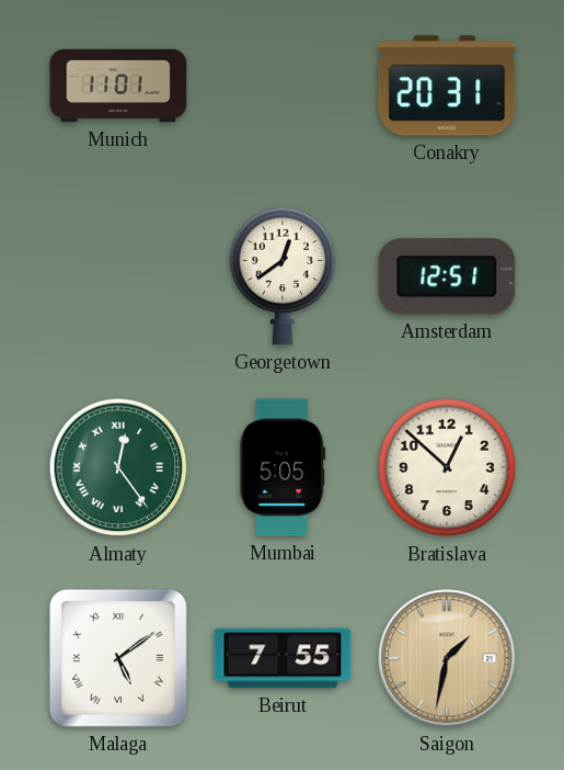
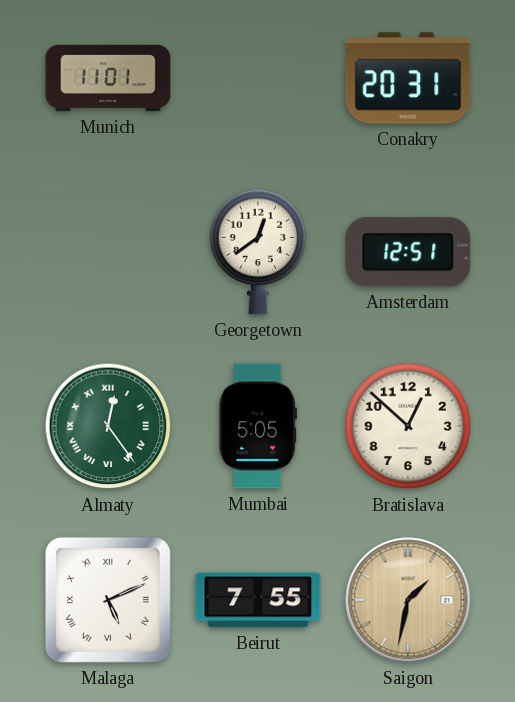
Malaga: 5:09 -> 5:11 (108, 600)
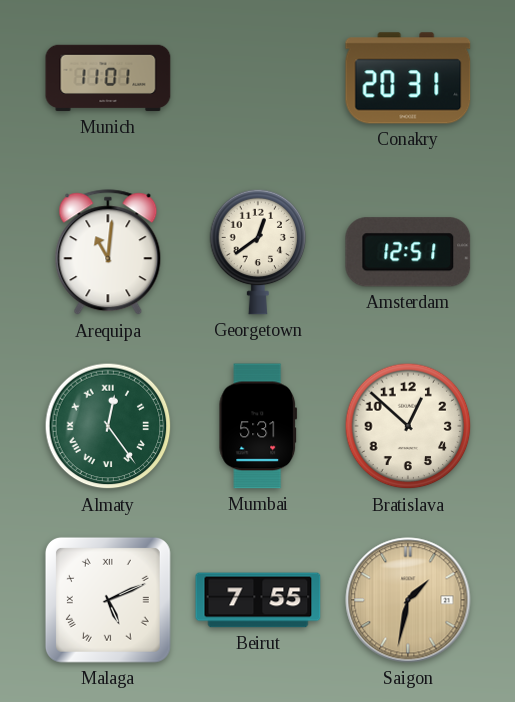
Arequipa: none -> 11:01 (108, 253)
Mumbai: 5:05 -> 5:31 (258, 426)
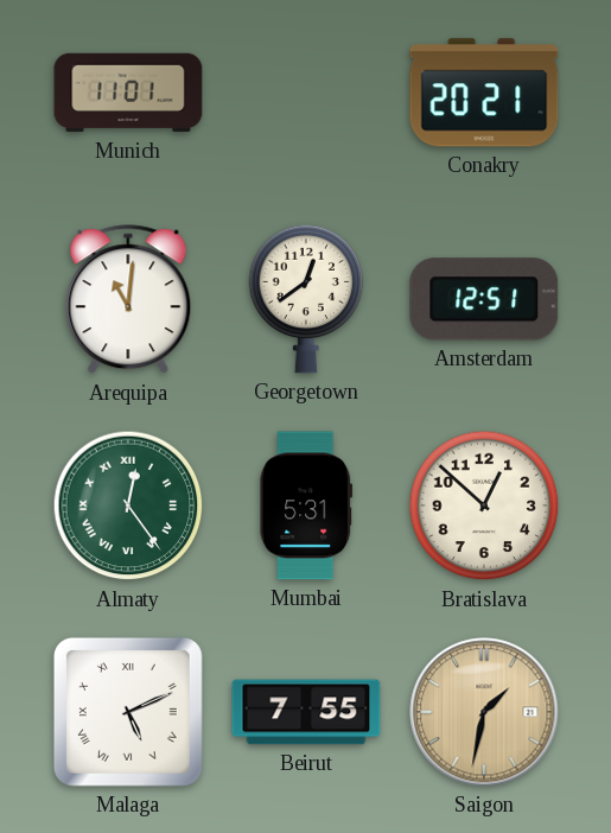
Conakry: 20:31 -> 20:21 (484, 93)
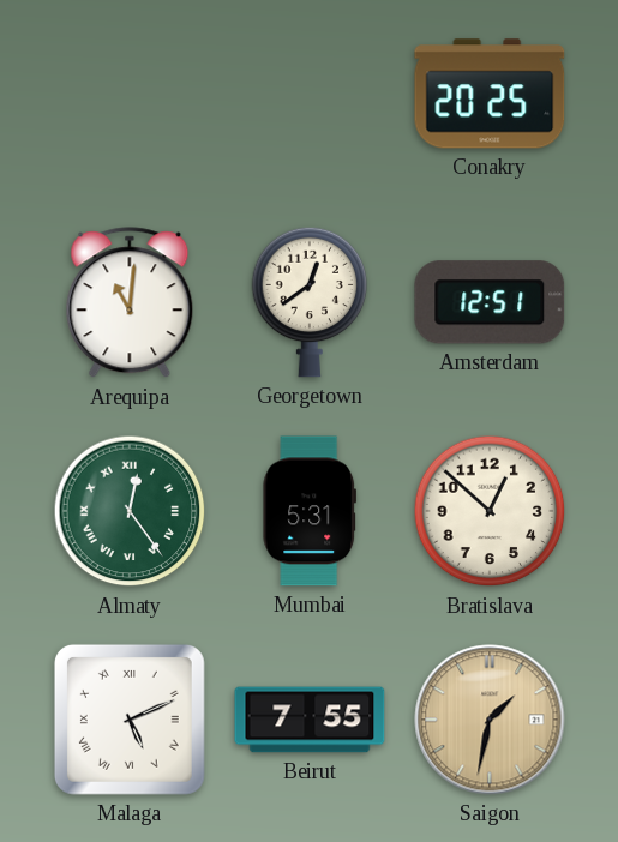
Munich: 11:01 -> none (128, 93)
Conakry: 20:21 -> 20:25 (490, 94)
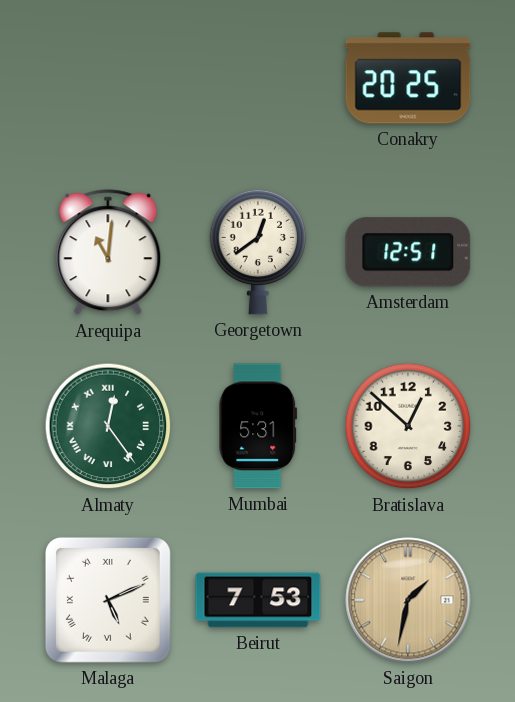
Beirut: 7:55 -> 7:53 (258, 600)
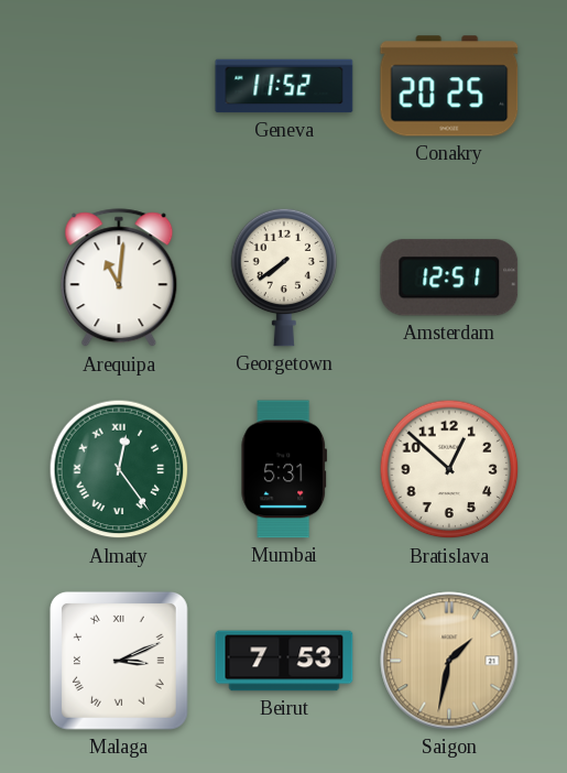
Geneva: none -> 11:52 (284, 86)
Georgetown: 12:39 -> 7:39 (284, 277)
Malaga: 5:11 -> 3:11 (119, 661)
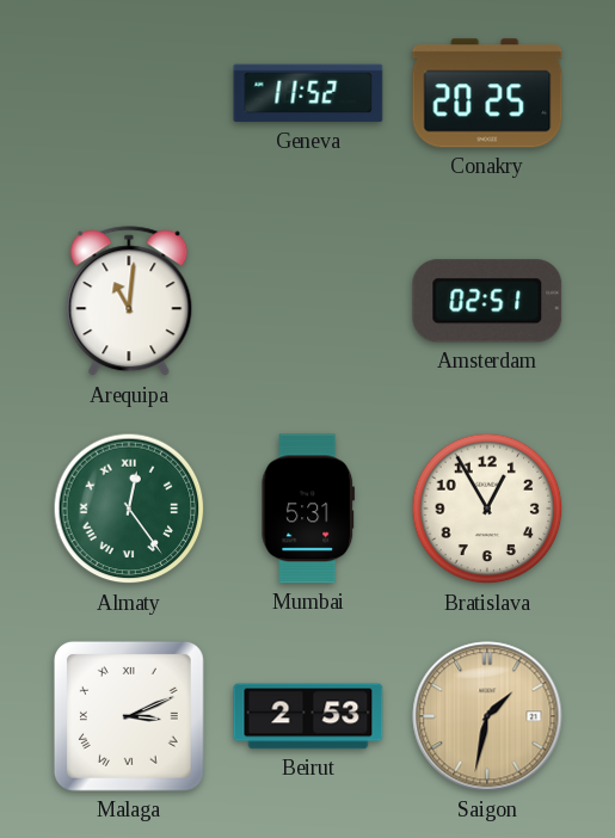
Georgetown: 7:39 -> none (284, 277)
Amsterdam: 12:51 -> 02:51 (487, 301)
Bratislava: 12:52 -> 12:55 (487, 509)
Beirut: 7:53 -> 2:53 (308, 716)
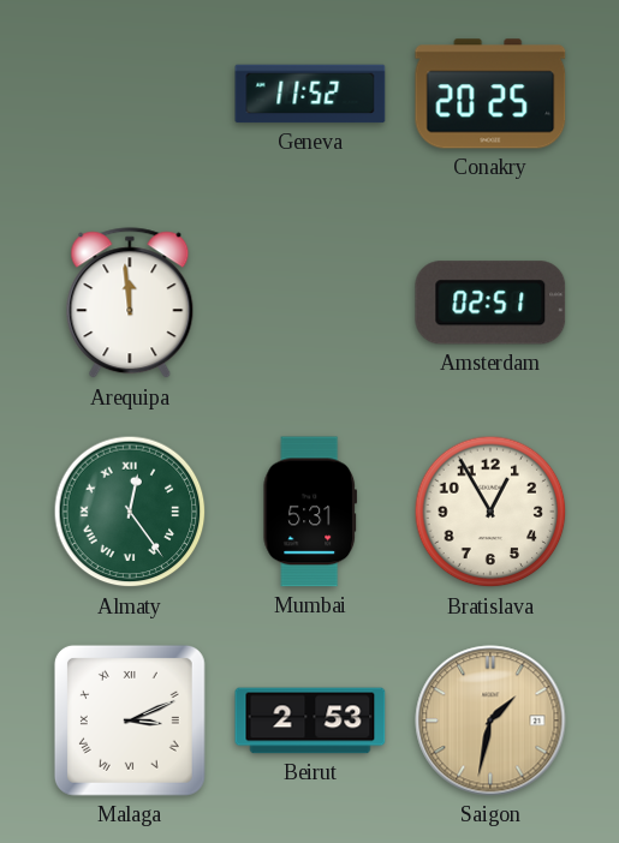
Arequipa: 11:01 -> 11:59 (130, 304)
